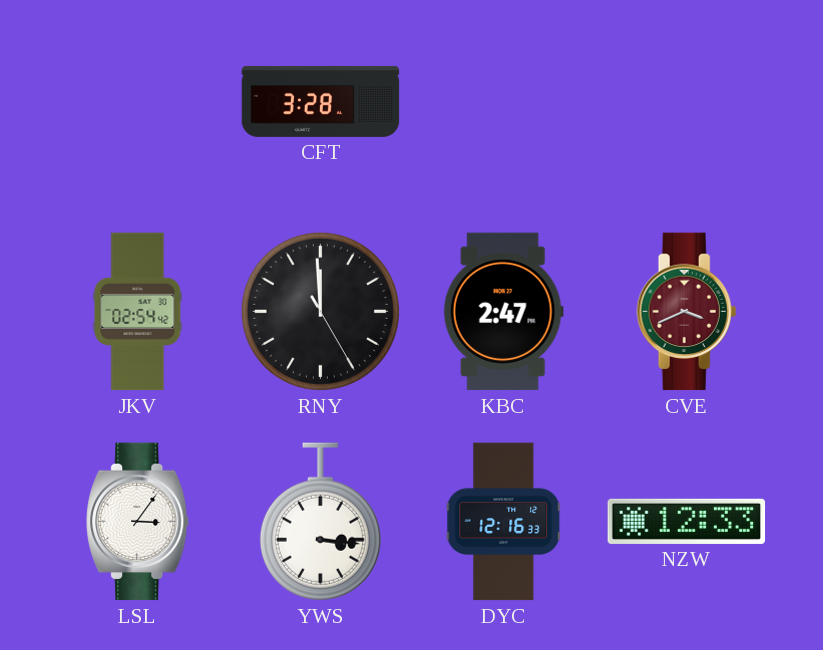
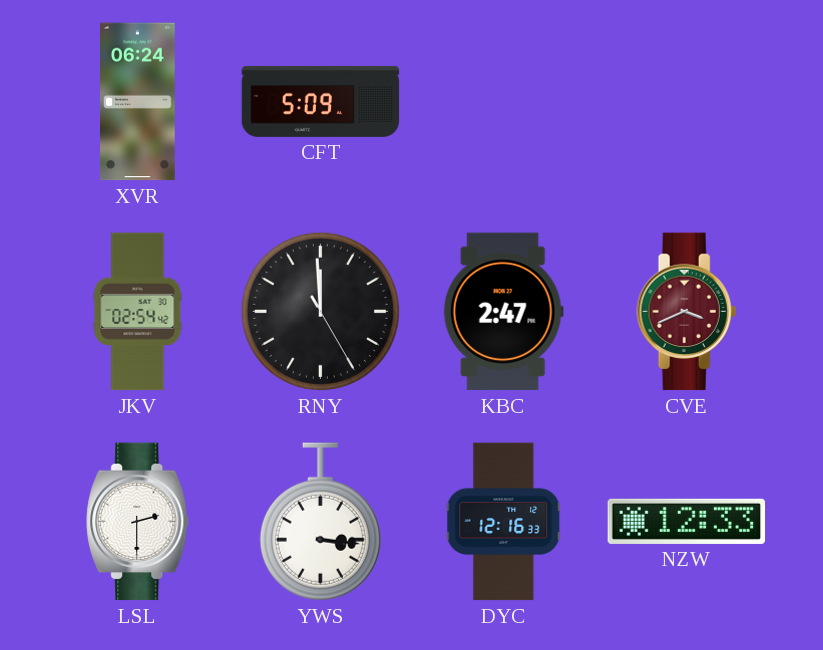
XVR: none -> 06:24 (138, 102)
CFT: 3:28 -> 5:09 (321, 101)
LSL: 3:06 -> 2:30 (138, 522)
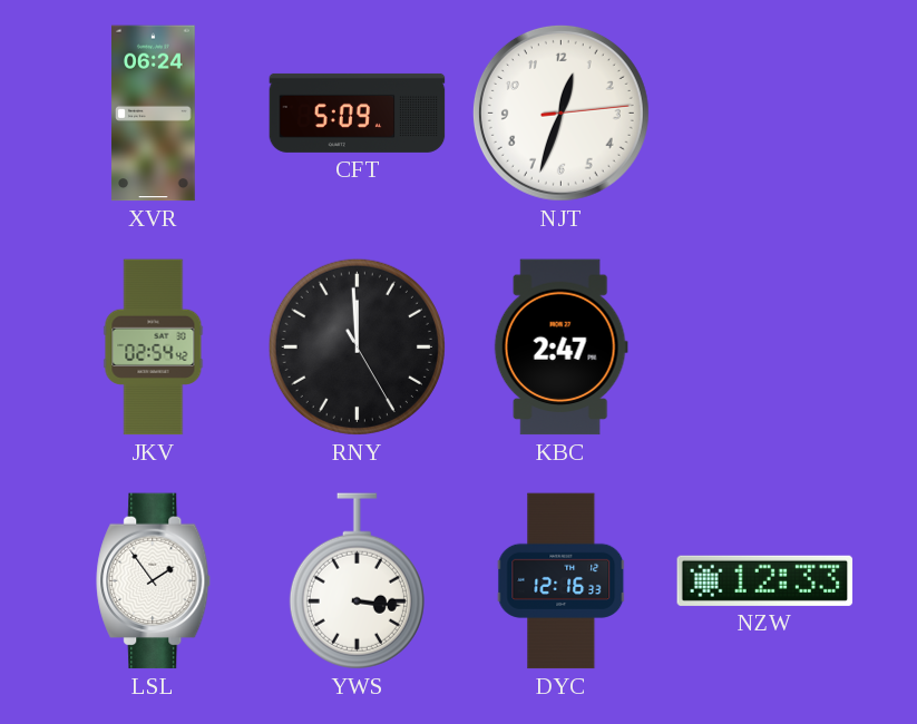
NJT: none -> 12:33 (560, 112)
CVE: 3:41 -> none (687, 312)
LSL: 2:30 -> 1:54 (154, 581)
